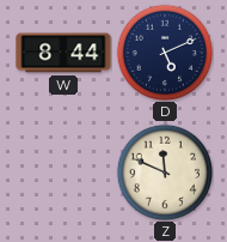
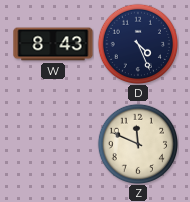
W: 8:44 -> 8:43 (53, 44)
D: 5:11 -> 4:26 (137, 43)
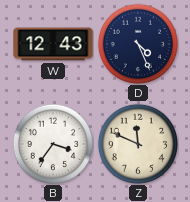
W: 8:43 -> 12:43 (53, 44)
B: none -> 3:36 (52, 143)
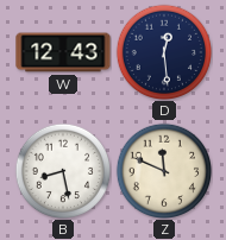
D: 4:26 -> 12:29 (163, 51)
B: 3:36 -> 8:28 (62, 170)
